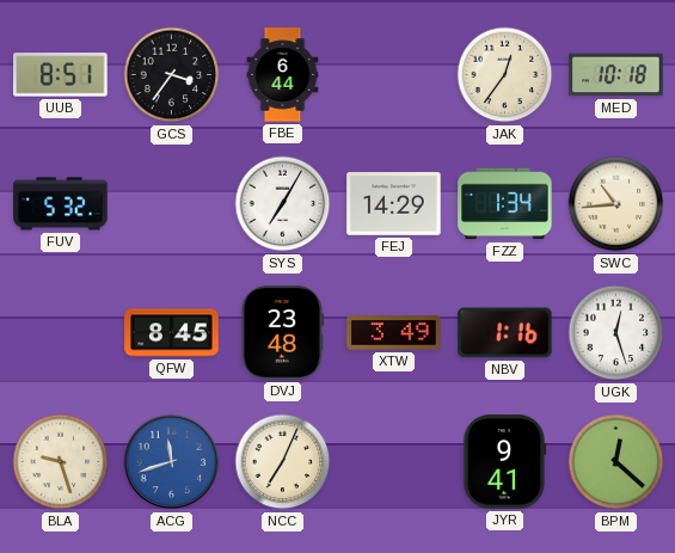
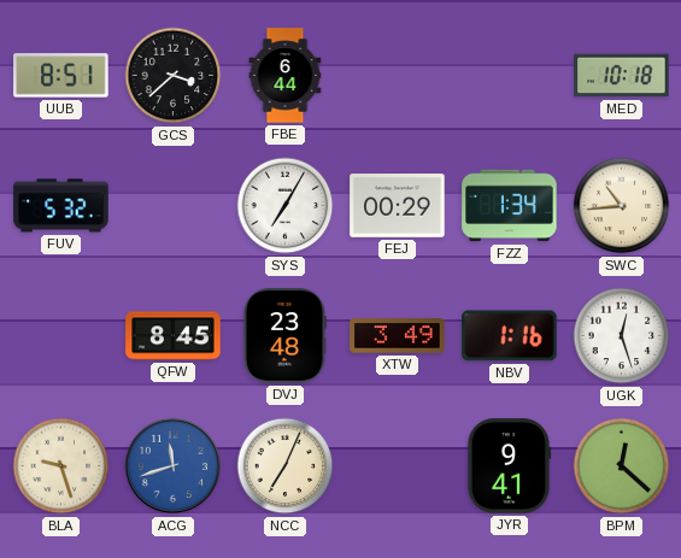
GCS: 3:36 -> 3:38 (174, 76)
JAK: 12:36 -> none (505, 75)
FEJ: 14:29 -> 00:29 (398, 206)
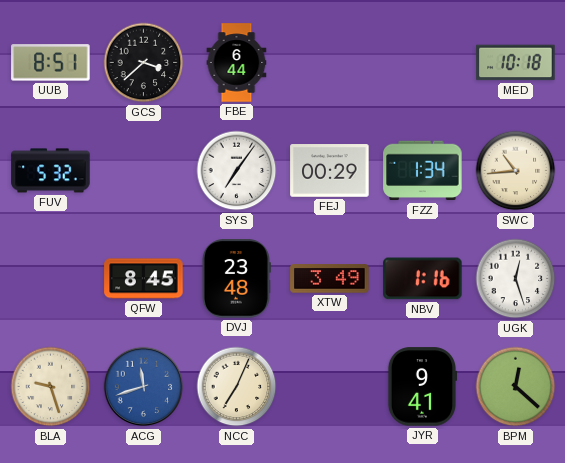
SYS: 7:05 -> 7:06 (237, 171)
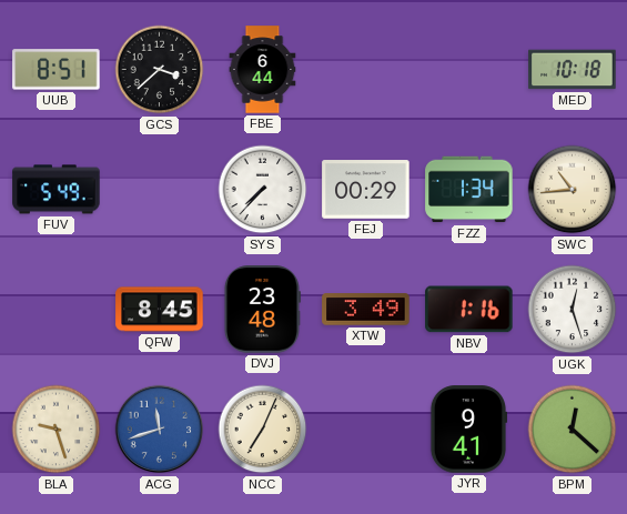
FUV: 5:32 -> 5:49 (57, 190)
SYS: 7:06 -> 7:37 (263, 190)
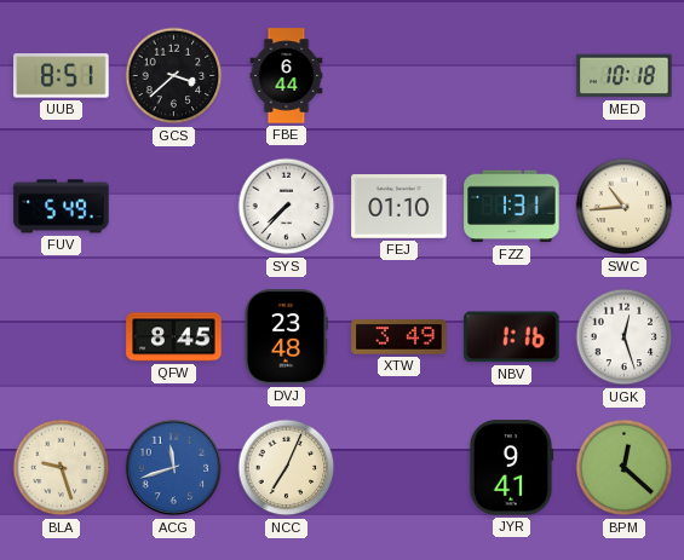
FEJ: 00:29 -> 01:10 (400, 207)
FZZ: 1:34 -> 1:31 (512, 207)
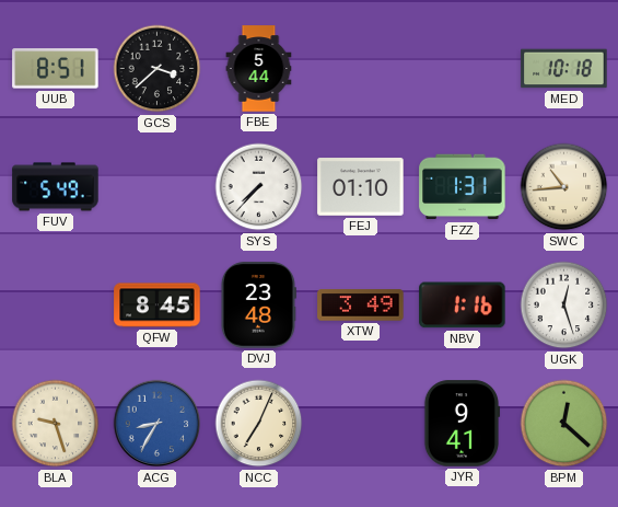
FBE: 6:44 -> 5:44 (259, 69)
ACG: 11:42 -> 8:35 (158, 424)
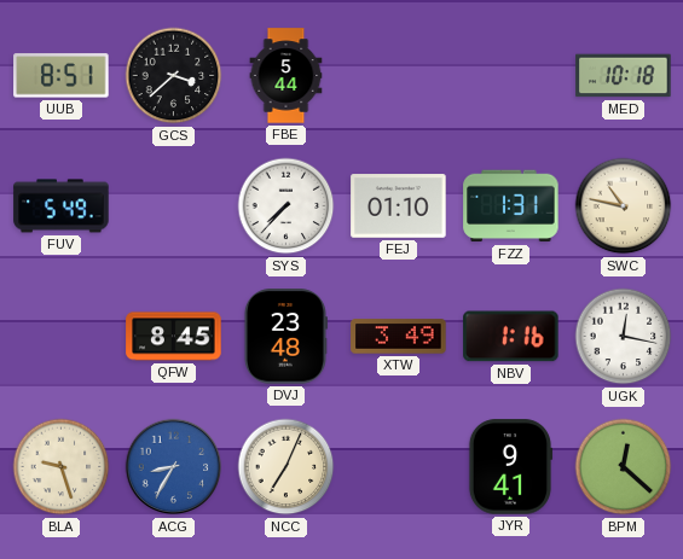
SWC: 10:44 -> 10:47 (624, 206)
UGK: 12:27 -> 12:17 (624, 337)
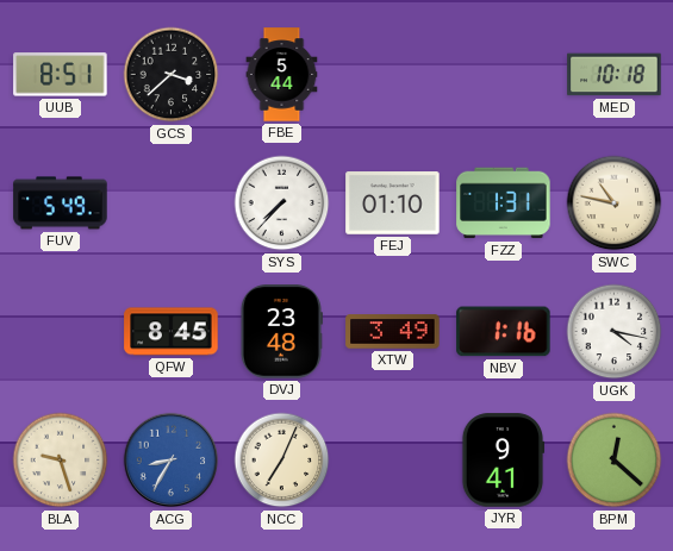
UGK: 12:17 -> 4:17 (615, 332)
